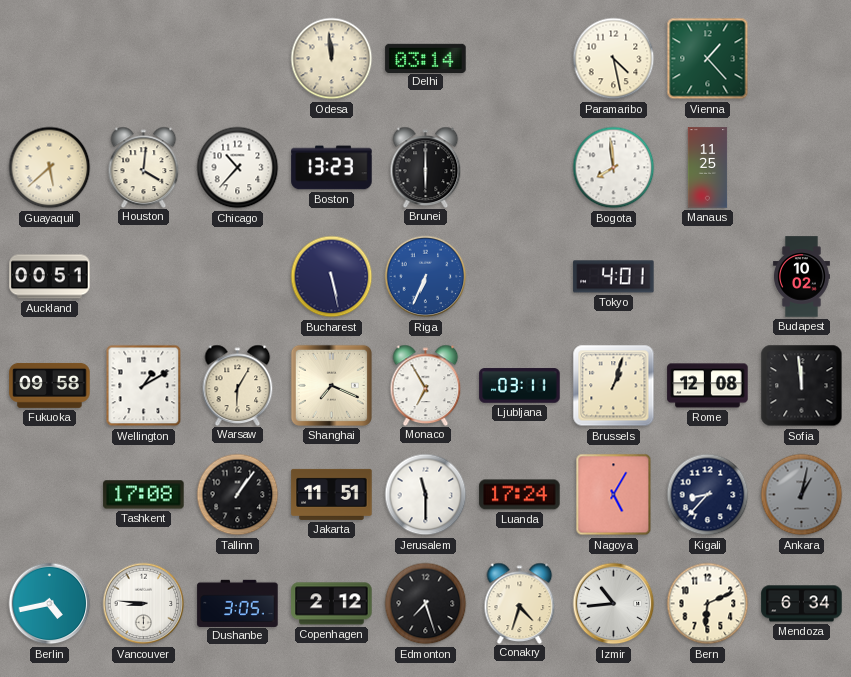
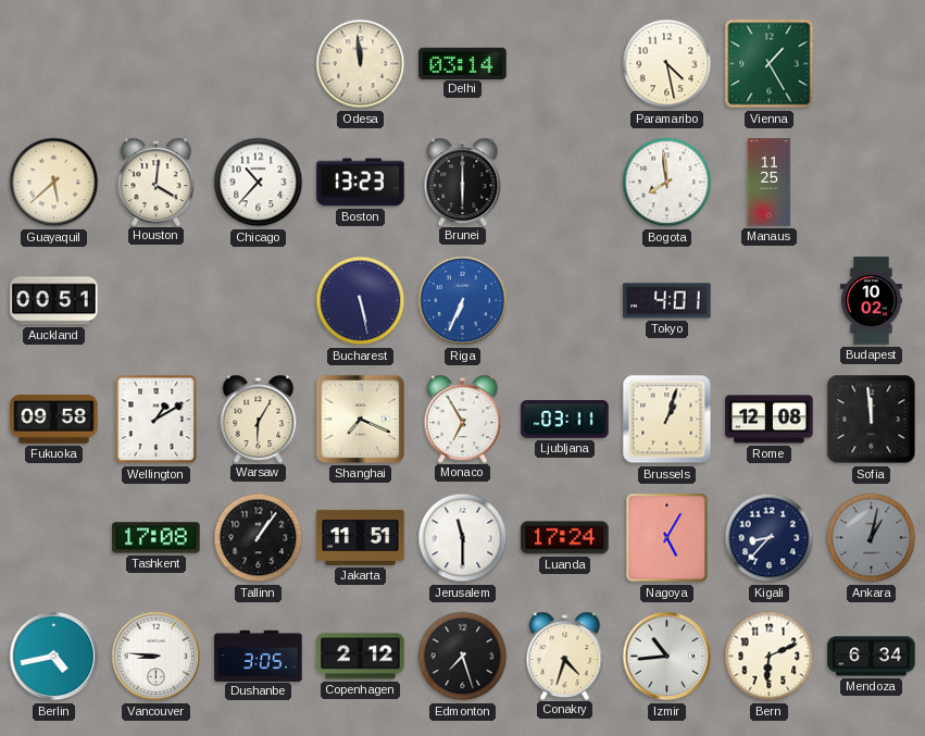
Vienna: 1:23 -> 1:25 (770, 64)
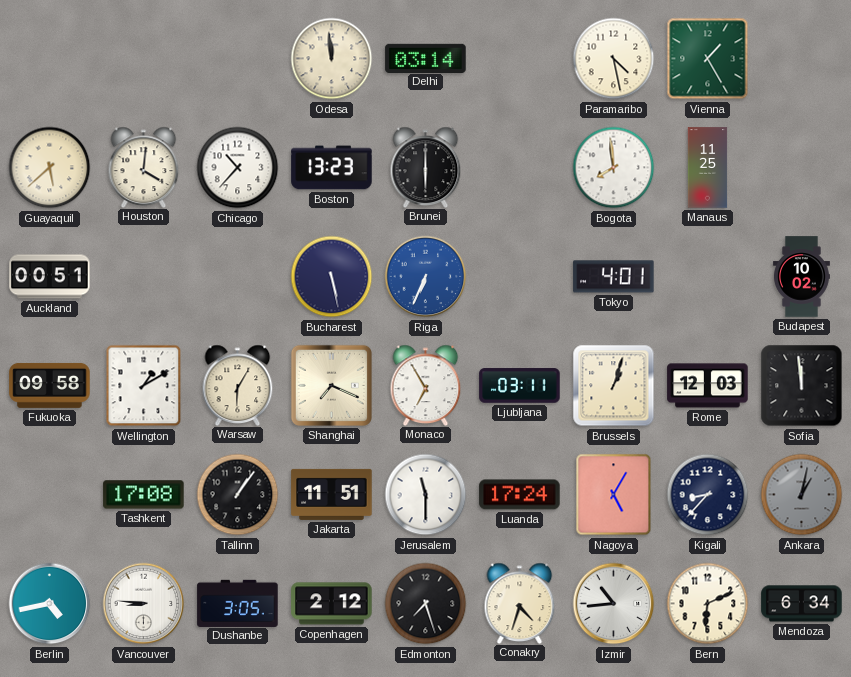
Rome: 12:08 -> 12:03 (708, 386)
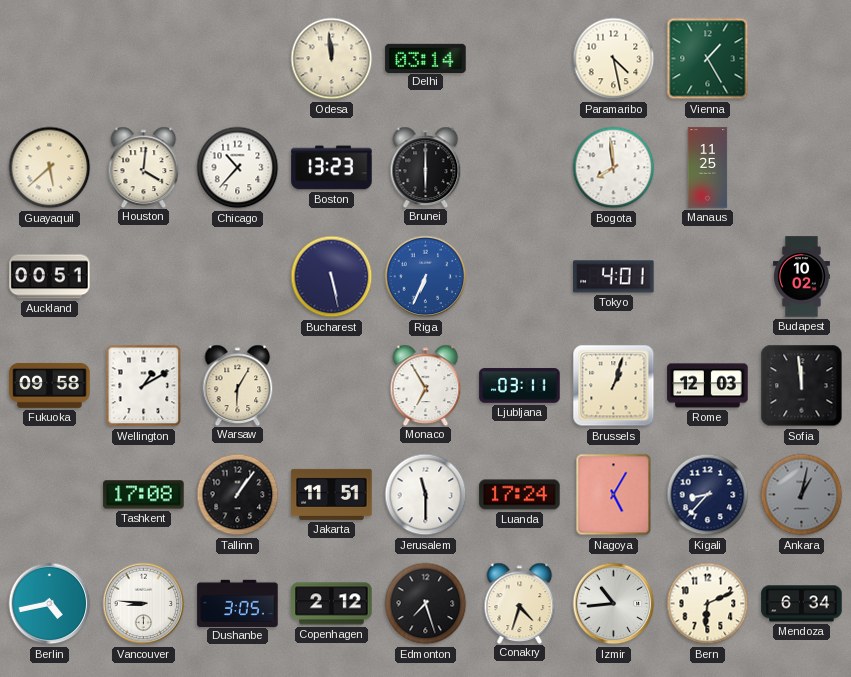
Shanghai: 7:19 -> none (331, 385)
